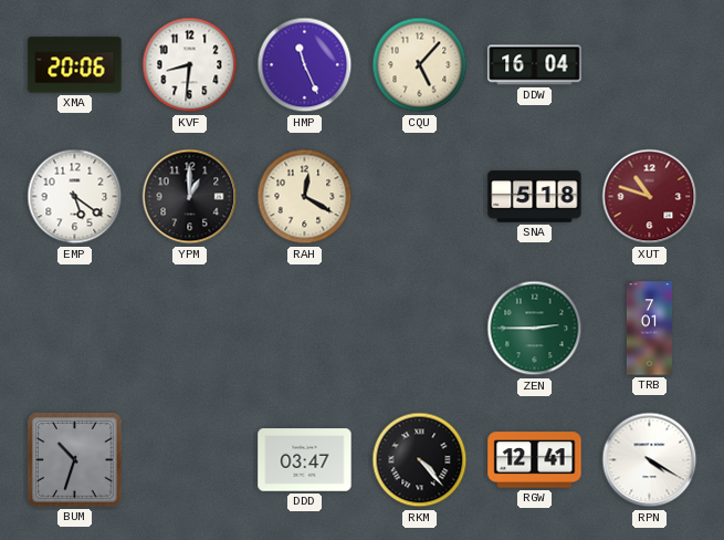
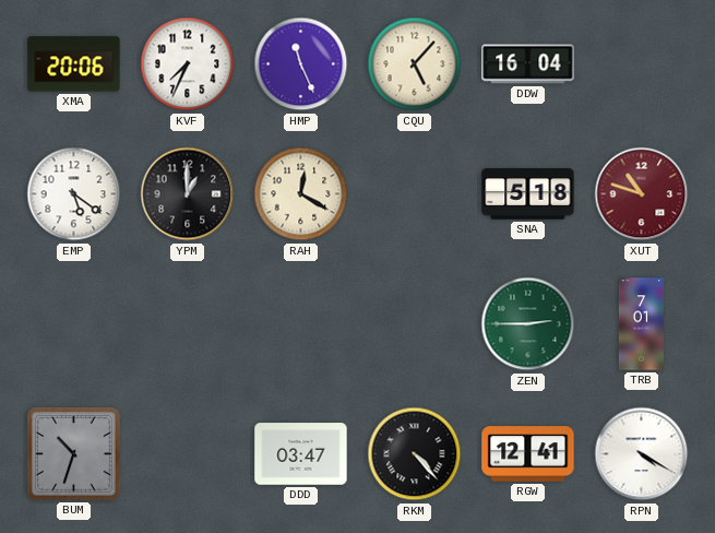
KVF: 8:31 -> 7:34 (188, 64)
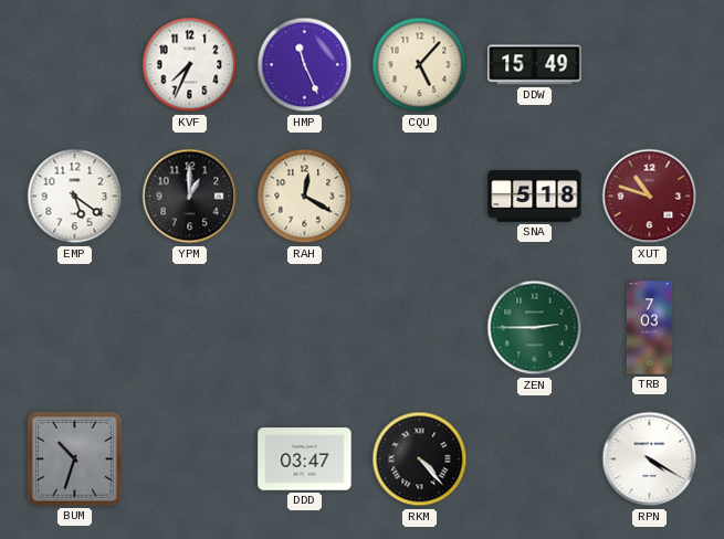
XMA: 20:06 -> none (74, 64)
DDW: 16:04 -> 15:49 (535, 65)
TRB: 7:01 -> 7:03 (649, 328)
RGW: 12:41 -> none (528, 454)
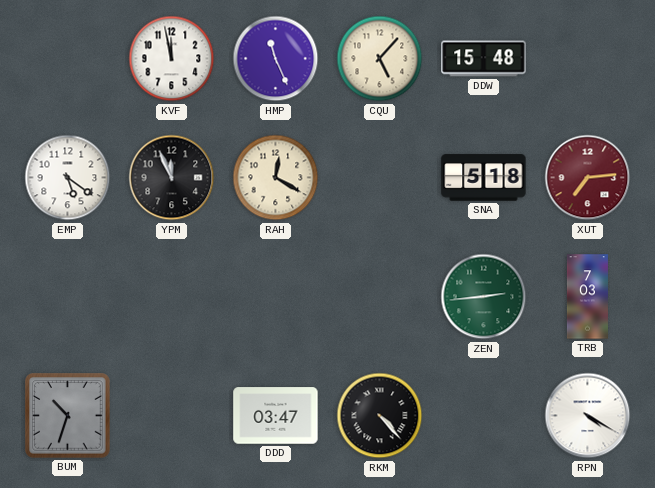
KVF: 7:34 -> 11:58 (172, 59)
DDW: 15:49 -> 15:48 (484, 59)
YPM: 1:00 -> 11:56 (172, 178)
XUT: 10:48 -> 7:14 (588, 178)
ZEN: 2:45 -> 2:44 (484, 297)
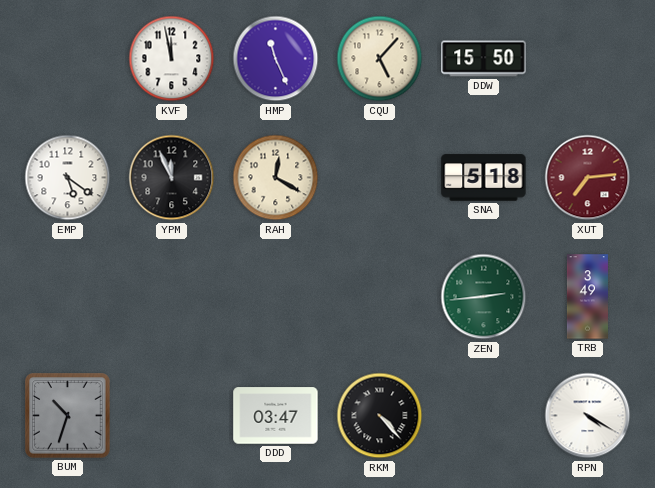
DDW: 15:48 -> 15:50 (484, 59)
TRB: 7:03 -> 3:49 (587, 297)
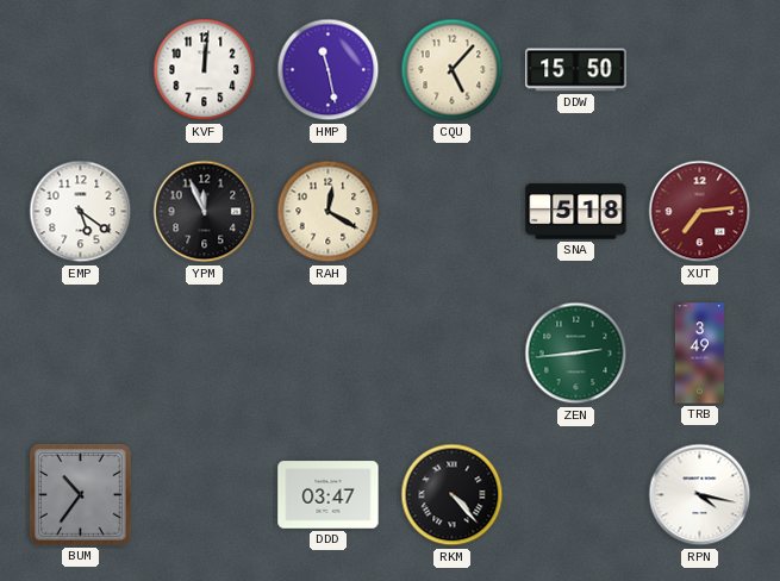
KVF: 11:58 -> 12:01 (205, 70)
HMP: 11:26 -> 11:28 (329, 70)
BUM: 10:33 -> 10:36 (81, 495)
RPN: 4:20 -> 4:17 (700, 495)
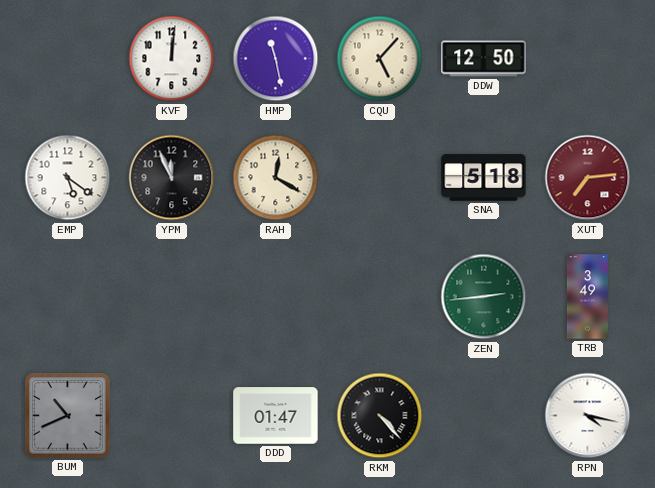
DDW: 15:50 -> 12:50 (484, 59)
BUM: 10:36 -> 10:41 (68, 416)
DDD: 03:47 -> 01:47 (276, 416)
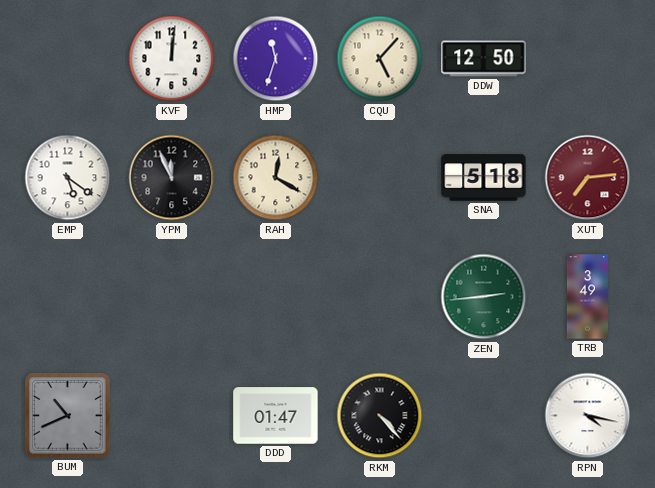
HMP: 11:28 -> 11:33 (276, 59)
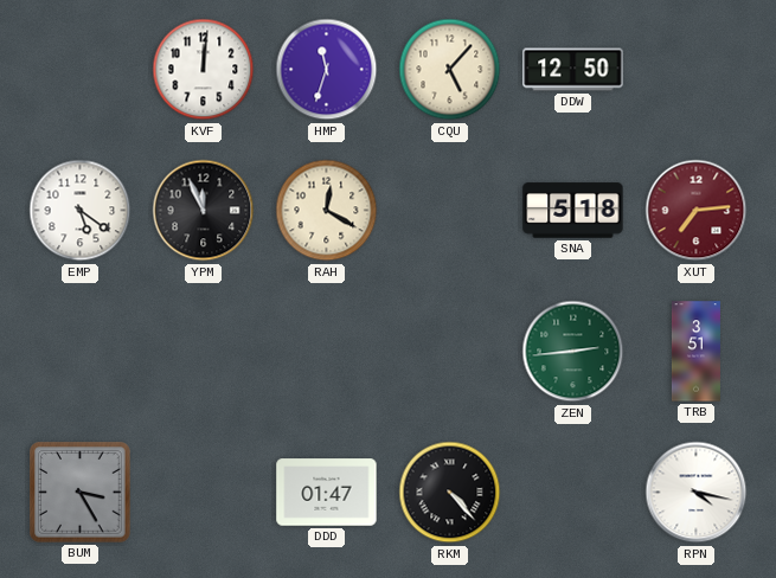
TRB: 3:49 -> 3:51 (695, 352)
BUM: 10:41 -> 3:25 (81, 493)
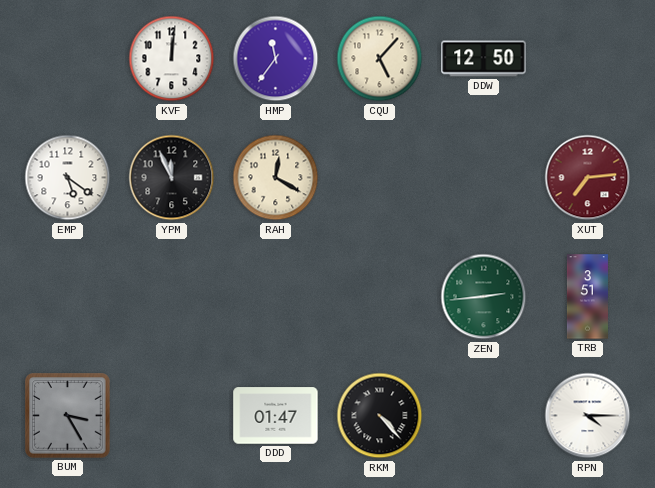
HMP: 11:33 -> 11:36 (276, 59)
SNA: 5:18 -> none (573, 211)
RPN: 4:17 -> 4:15 (588, 416)
